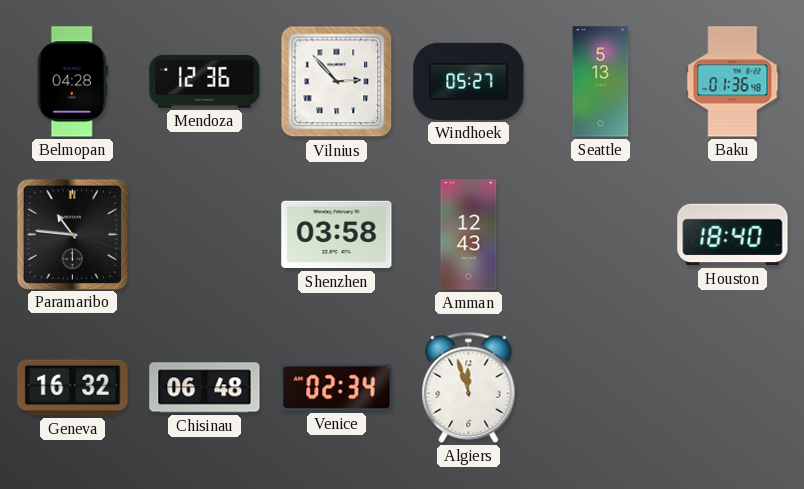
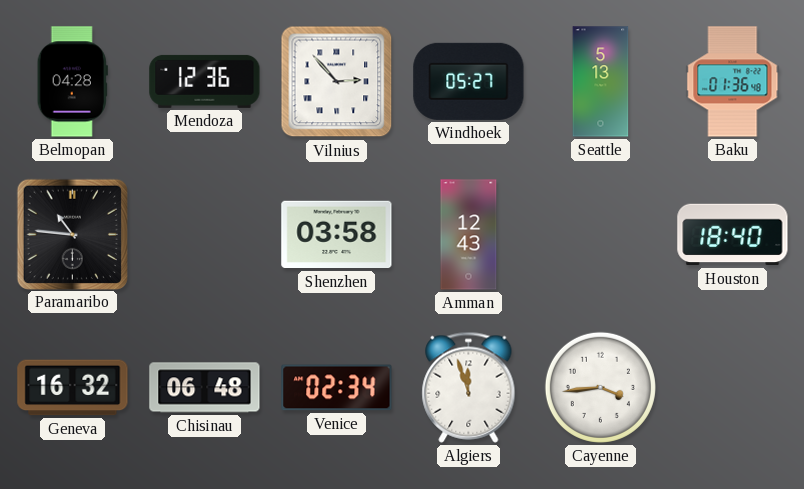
Cayenne: none -> 3:44 (600, 387)
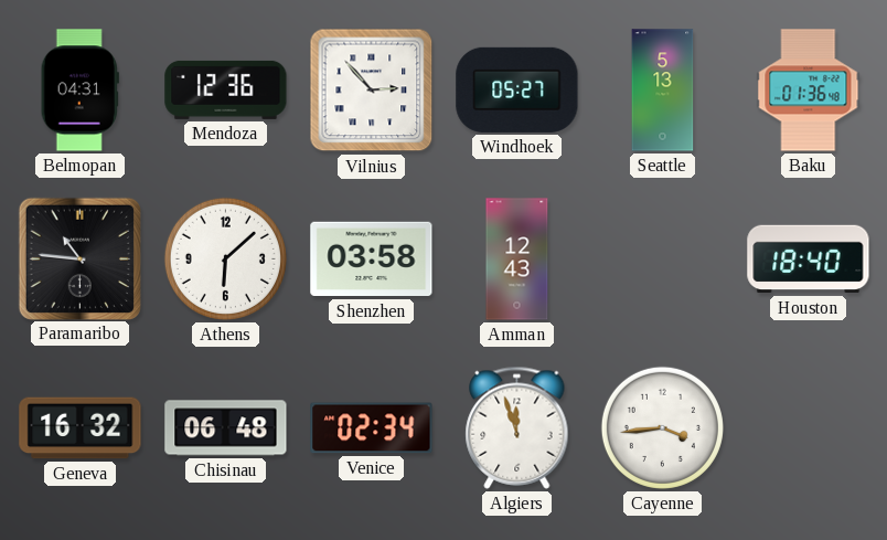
Belmopan: 04:28 -> 04:31 (79, 91)
Athens: none -> 6:08 (225, 258)
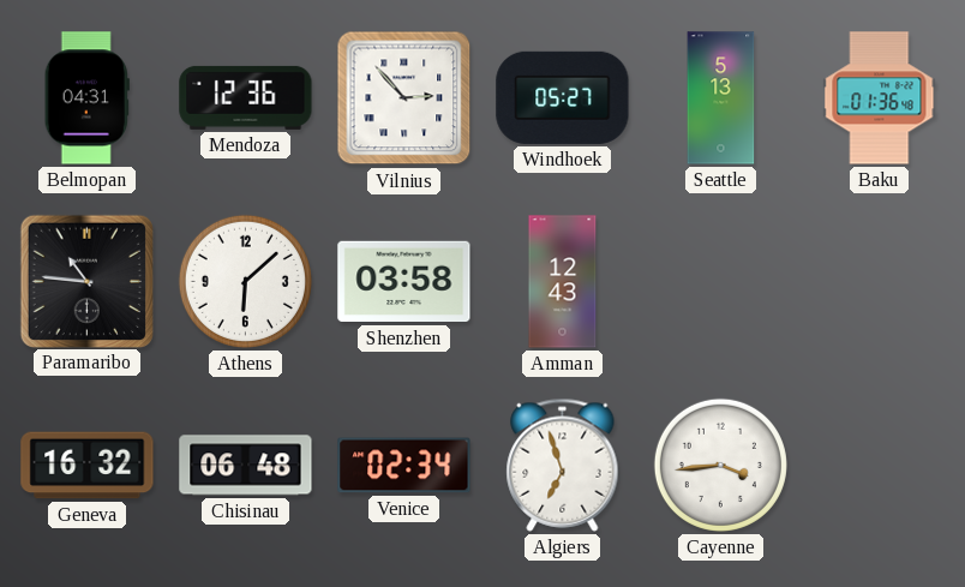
Houston: 18:40 -> none (809, 260)
Algiers: 11:57 -> 6:57 (563, 465)
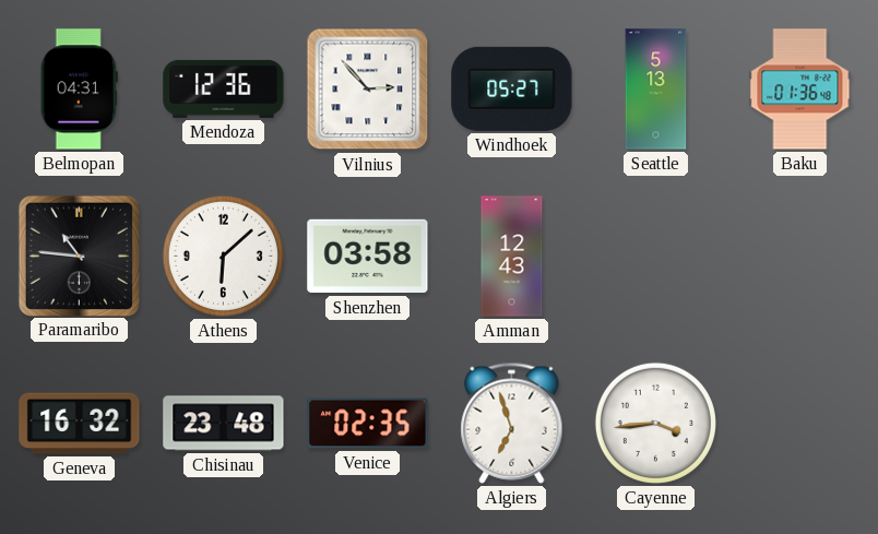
Chisinau: 06:48 -> 23:48 (224, 424)
Venice: 02:34 -> 02:35 (368, 424)
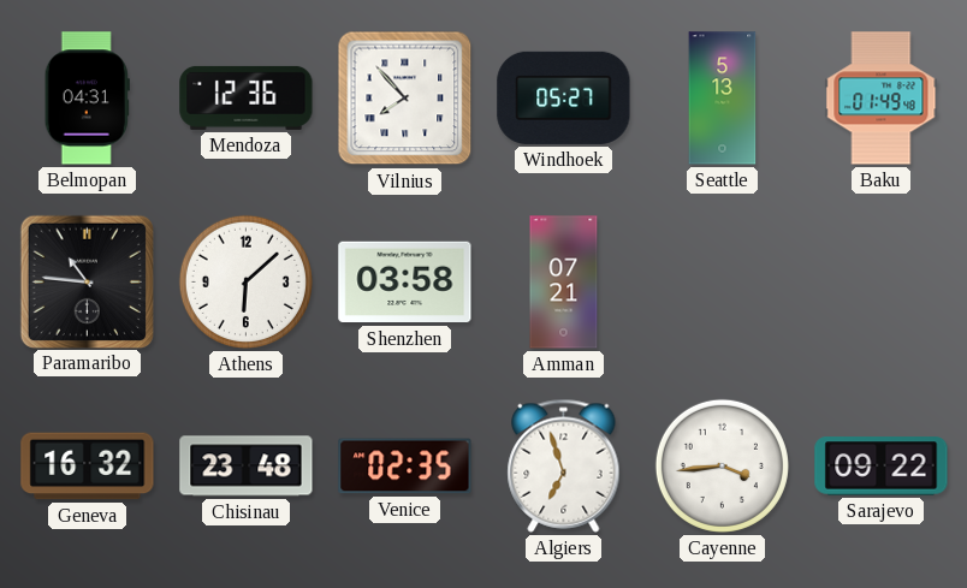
Vilnius: 2:53 -> 7:53 (405, 99)
Baku: 01:36 -> 01:49 (882, 99)
Amman: 12:43 -> 07:21 (564, 283)
Sarajevo: none -> 09:22 (882, 467)
